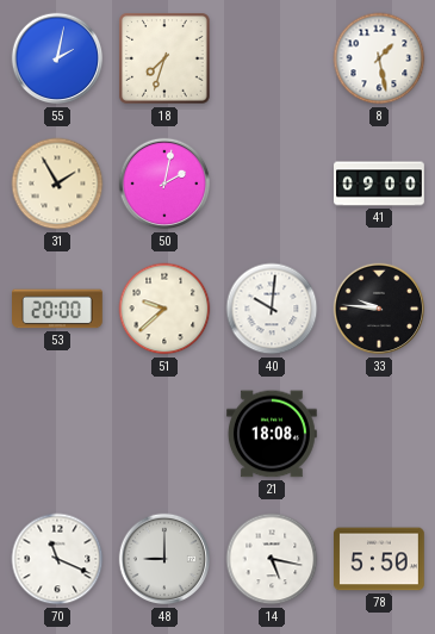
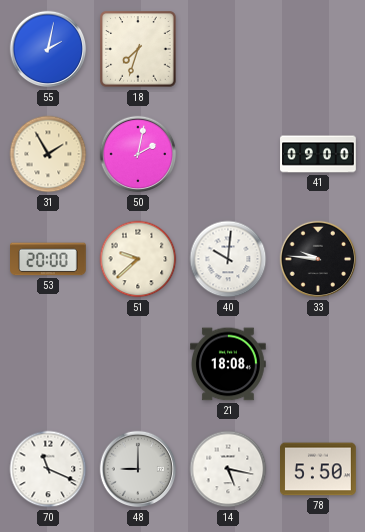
8: 1:28 -> none (379, 58)
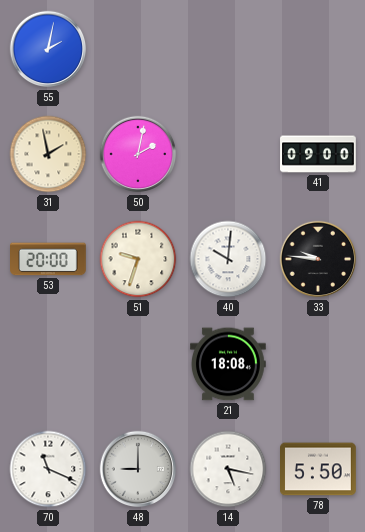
18: 7:33 -> none (138, 49)
31: 1:55 -> 1:58 (48, 154)
51: 9:38 -> 9:33 (138, 259)
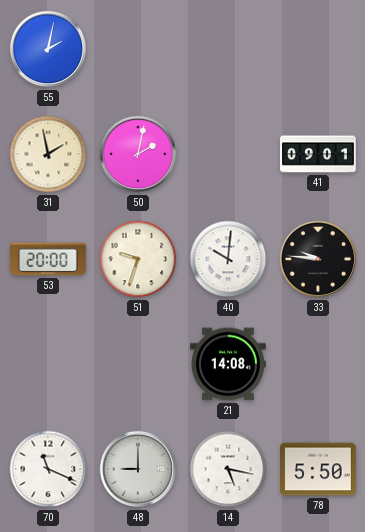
41: 09:00 -> 09:01 (318, 154)
21: 18:08 -> 14:08 (229, 364)
